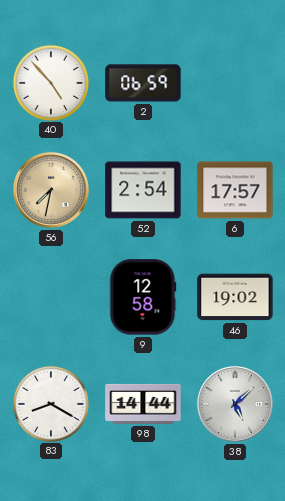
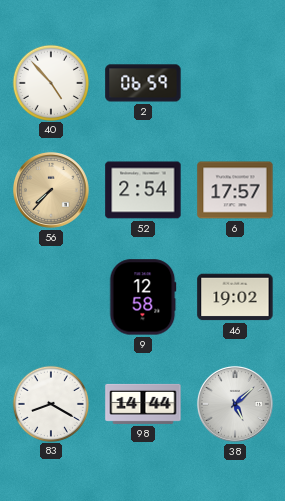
56: 7:32 -> 7:37 (51, 190)
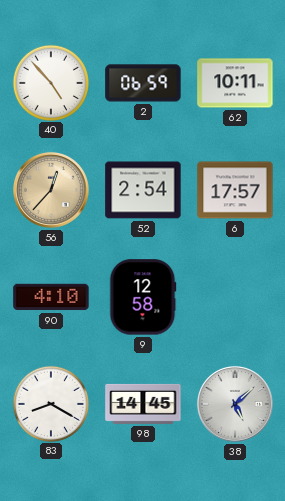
62: none -> 10:11 (235, 83)
56: 7:37 -> 12:37 (51, 190)
90: none -> 4:10 (51, 297)
46: 19:02 -> none (235, 297)
98: 14:44 -> 14:45 (143, 404)
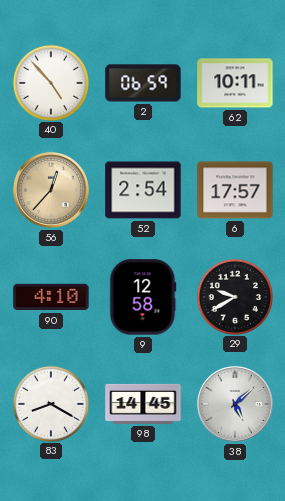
29: none -> 9:40 (234, 296)
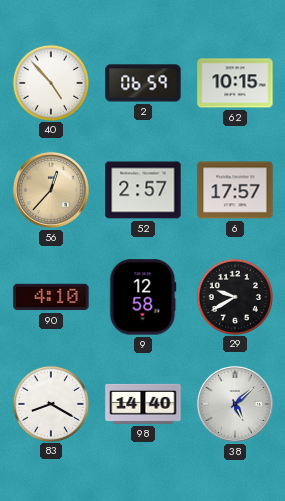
62: 10:11 -> 10:15 (235, 83)
52: 2:54 -> 2:57 (143, 190)
98: 14:45 -> 14:40 (143, 404)
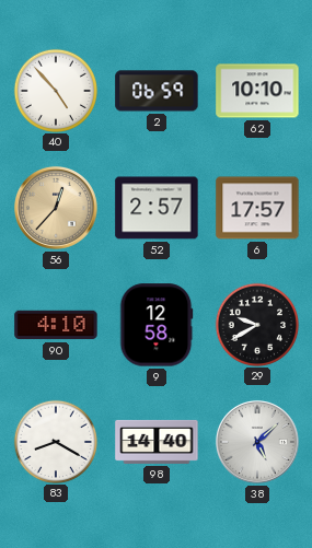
62: 10:15 -> 10:10 (257, 91)
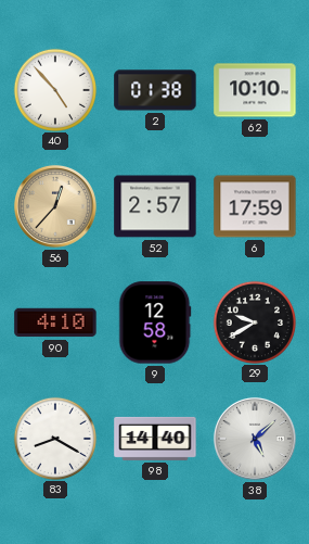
2: 06:59 -> 01:38 (155, 90)
6: 17:57 -> 17:59 (255, 206)
